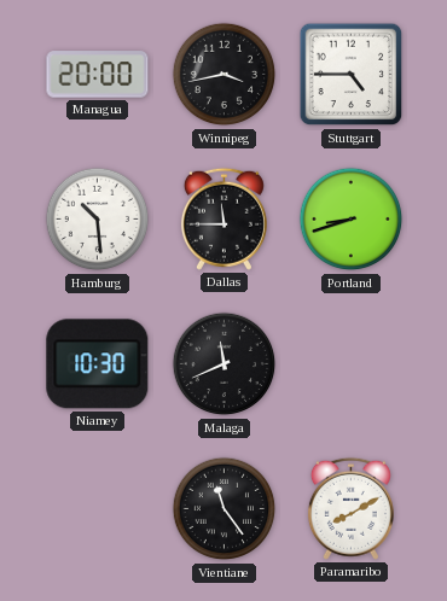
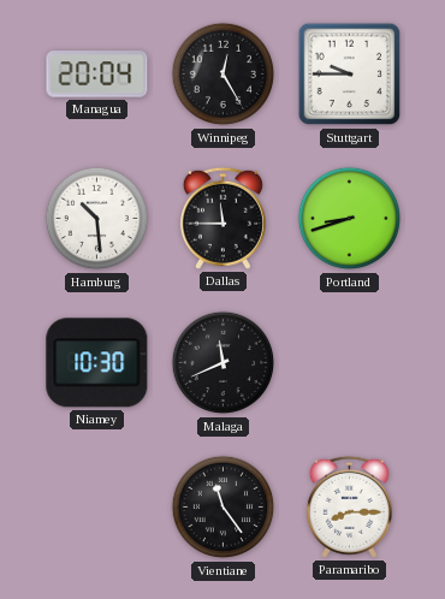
Managua: 20:00 -> 20:04 (97, 75)
Winnipeg: 3:43 -> 12:25 (224, 75)
Stuttgart: 4:45 -> 9:45 (350, 75)
Paramaribo: 8:10 -> 8:15 (349, 506)
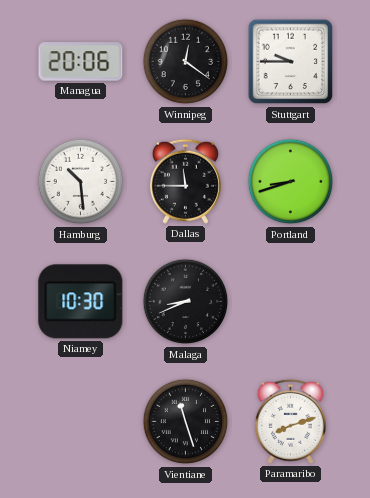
Managua: 20:04 -> 20:06 (81, 62)
Winnipeg: 12:25 -> 12:21 (186, 62)
Malaga: 11:41 -> 8:41 (186, 302)
Vientiane: 11:24 -> 11:27 (186, 422)
Paramaribo: 8:15 -> 8:12 (290, 421)
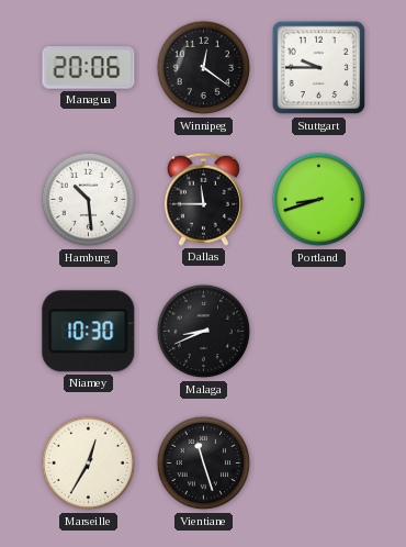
Marseille: none -> 12:35 (89, 464)
Paramaribo: 8:12 -> none (290, 421)
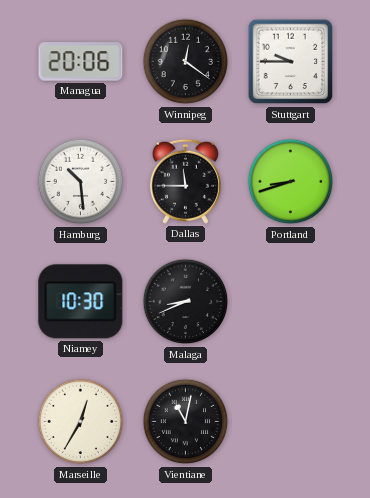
Vientiane: 11:27 -> 11:02 (186, 422)
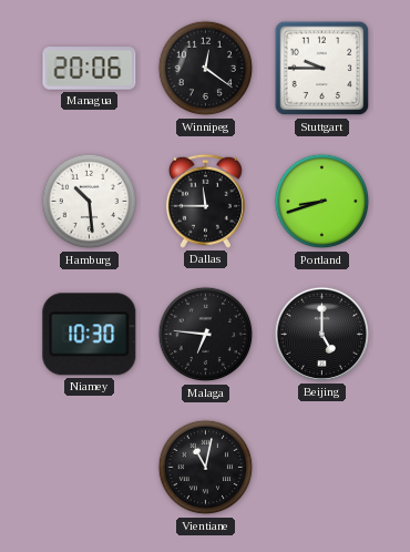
Malaga: 8:41 -> 6:46 (206, 335)
Beijing: none -> 5:00 (321, 334)
Marseille: 12:35 -> none (81, 422)
